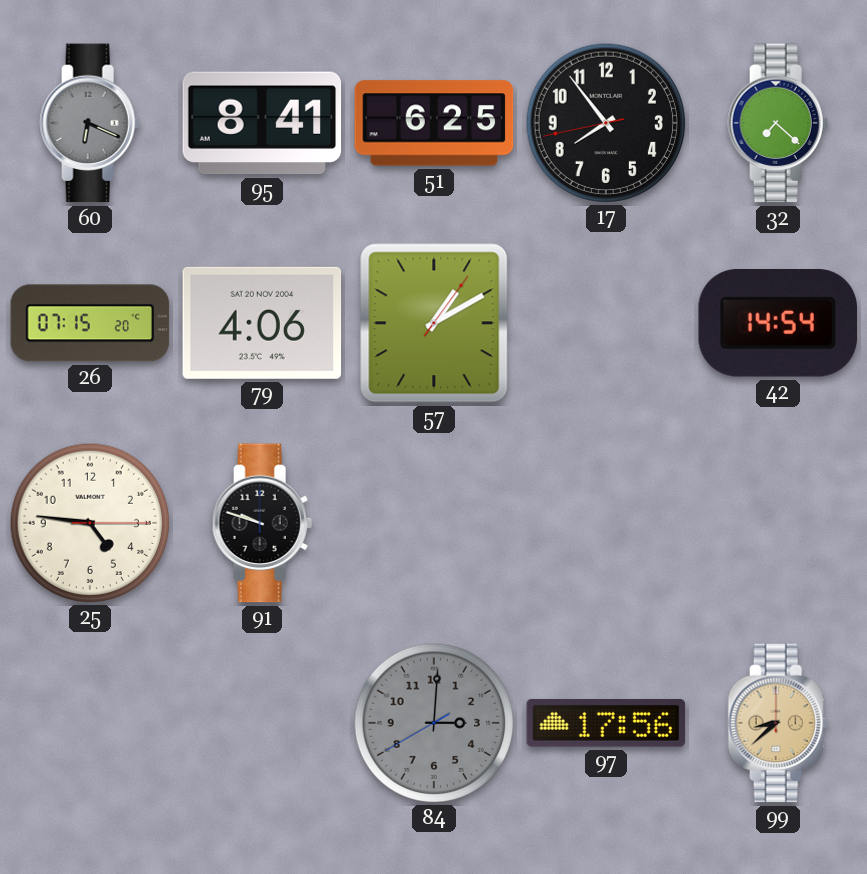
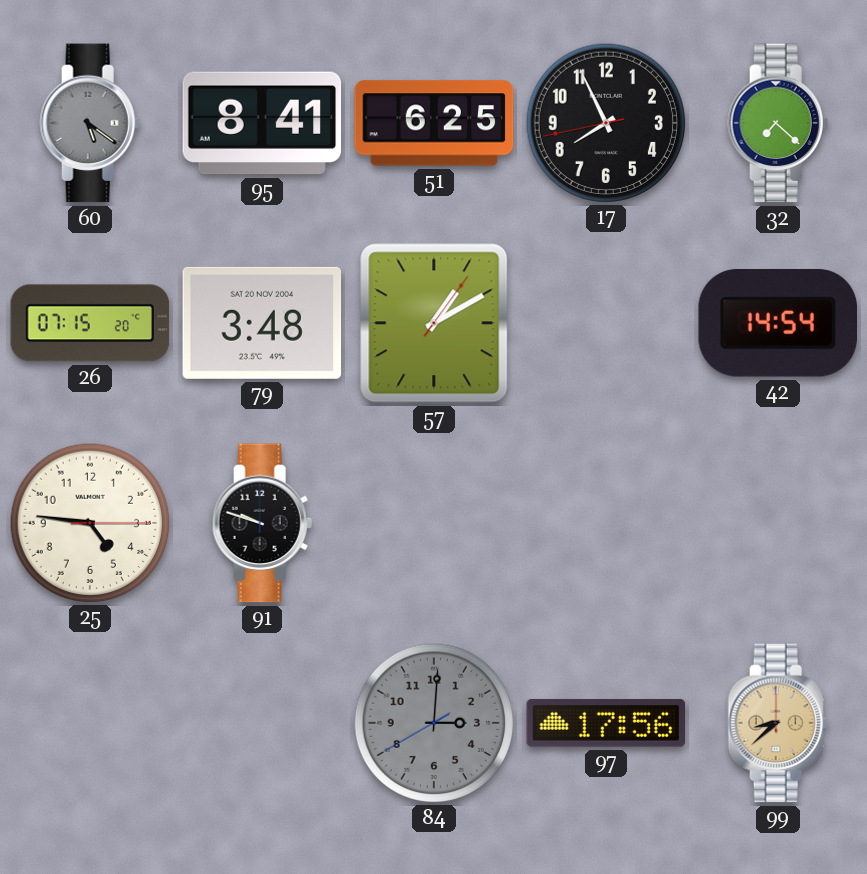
60: 6:19 -> 5:21 (90, 123)
17: 7:53 -> 7:55 (605, 122)
79: 4:06 -> 3:48 (262, 323)
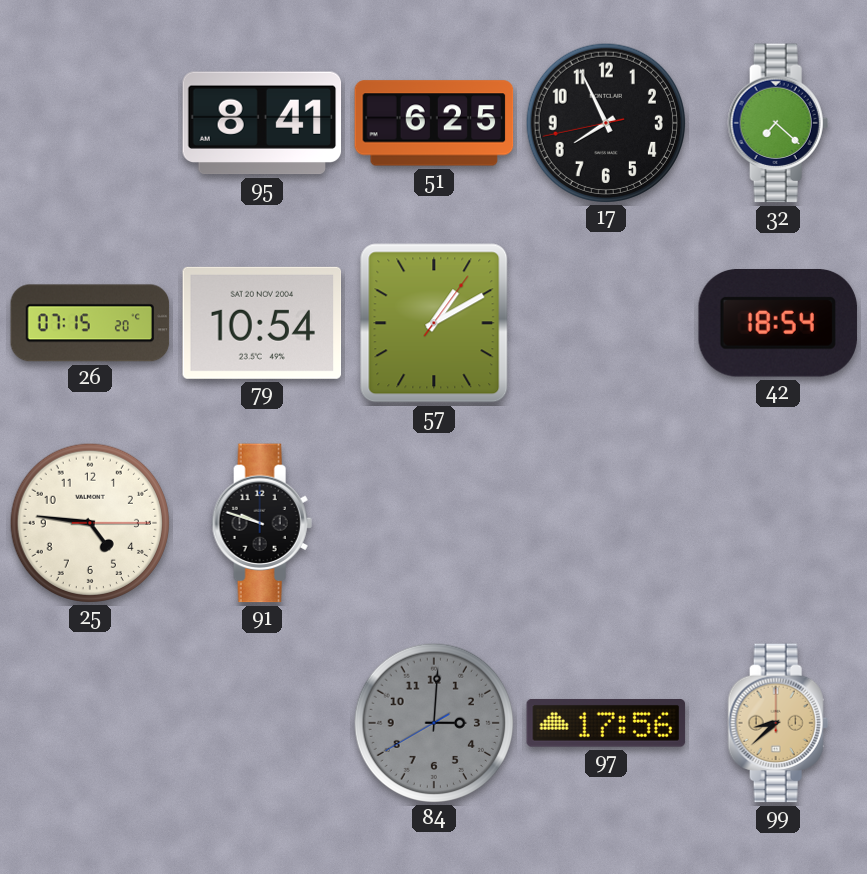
60: 5:21 -> none (90, 123)
79: 3:48 -> 10:54 (262, 323)
42: 14:54 -> 18:54 (778, 324)
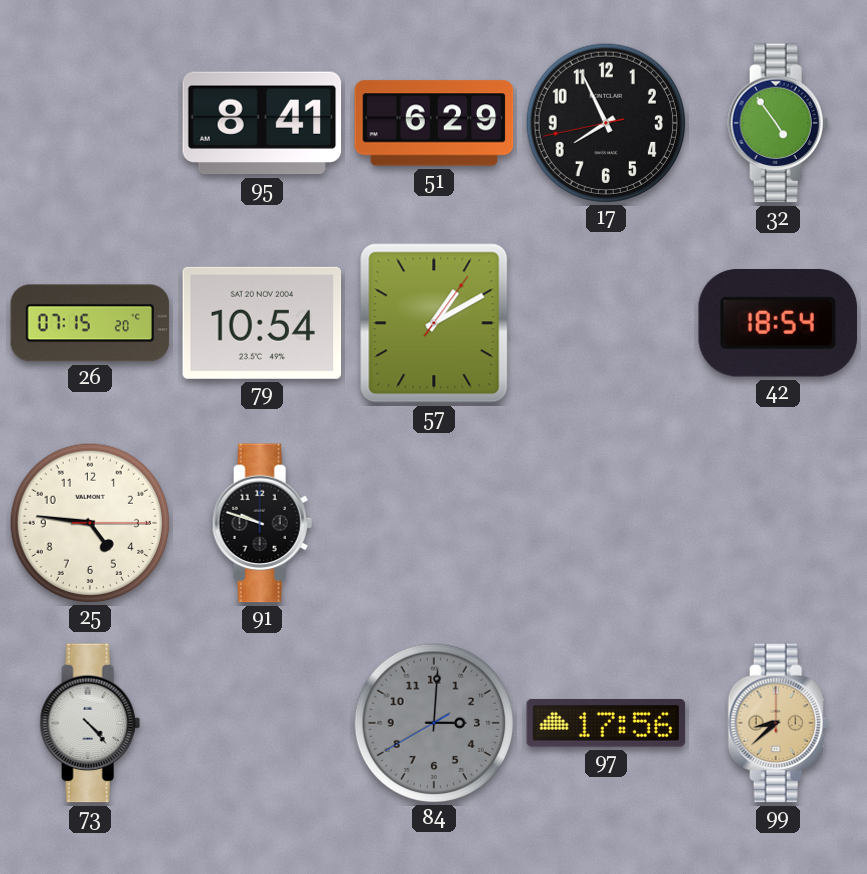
51: 6:25 -> 6:29 (434, 123)
32: 7:22 -> 4:54 (778, 123)
73: none -> 4:23 (90, 723)
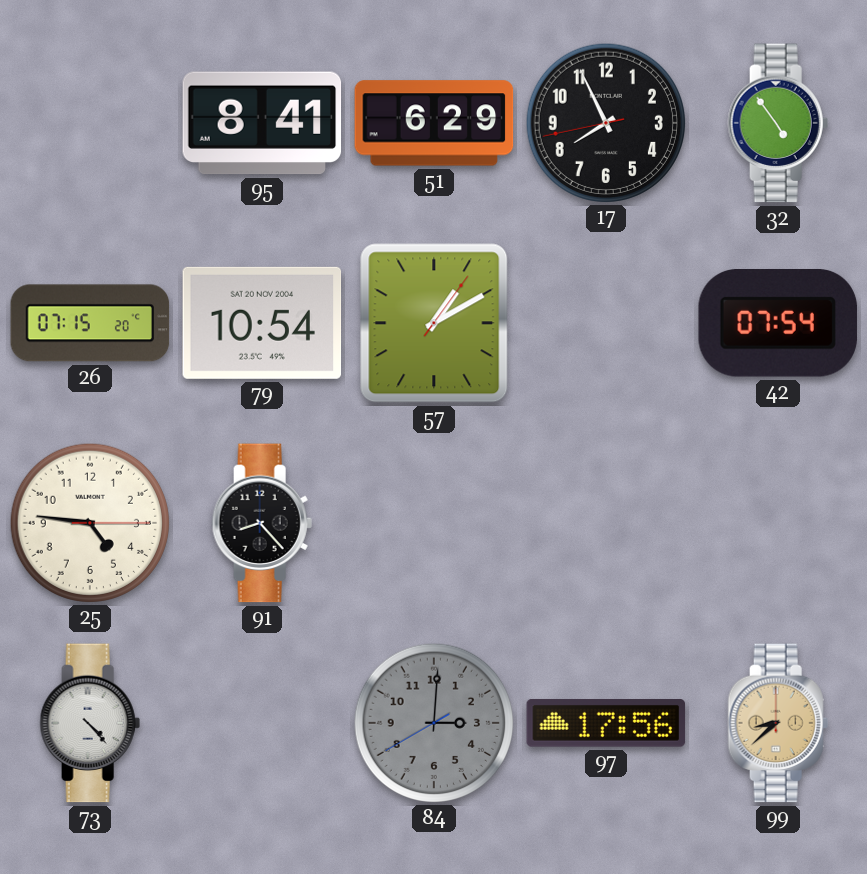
42: 18:54 -> 07:54 (778, 324)
91: 9:48 -> 8:23 (262, 523)
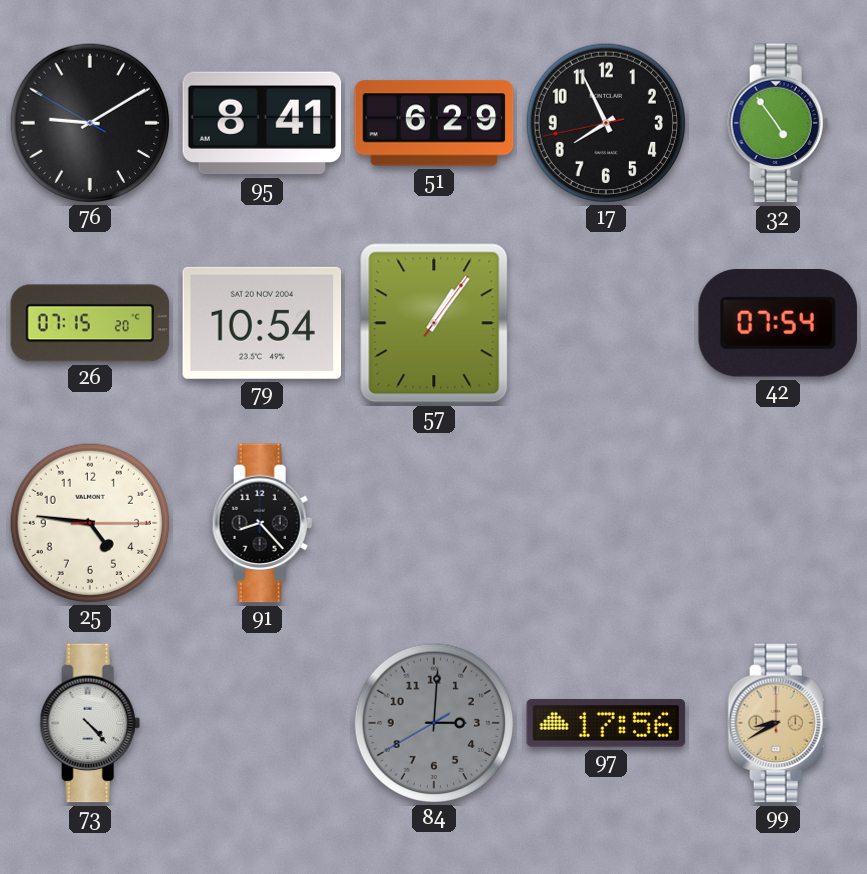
76: none -> 9:09 (89, 122)
57: 1:10 -> 1:06 (434, 323)
99: 8:38 -> 8:40 (778, 723)
